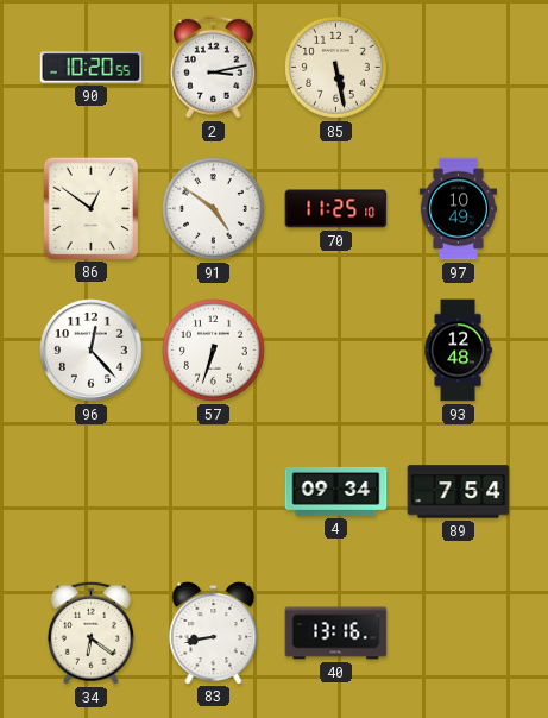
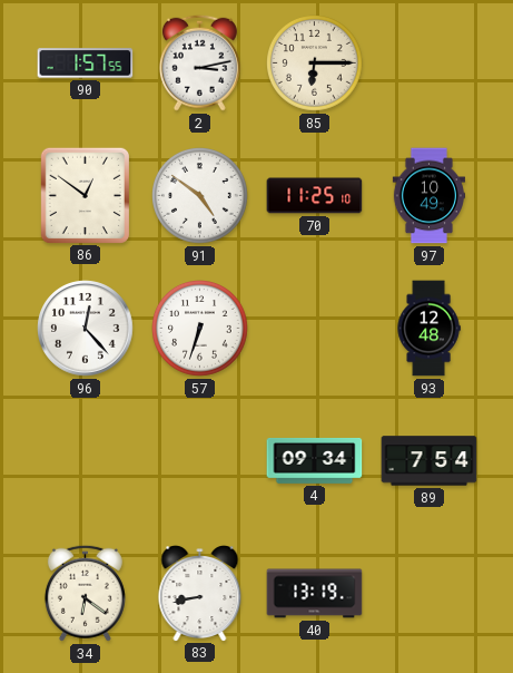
90: 10:20 -> 1:57 (86, 64)
85: 5:28 -> 6:15 (315, 64)
40: 13:16 -> 13:19 (315, 594)
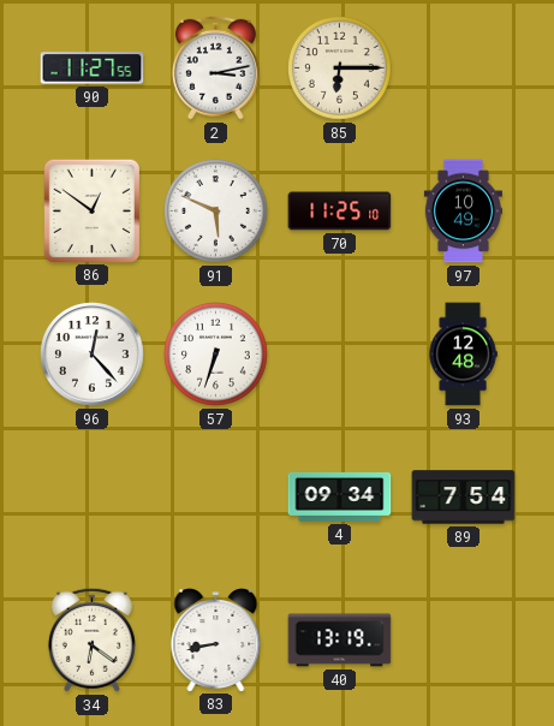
90: 1:57 -> 11:27 (93, 69)
91: 4:51 -> 5:49 (216, 212)
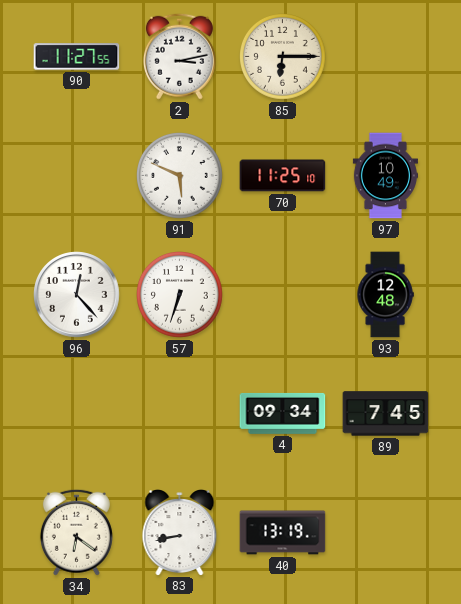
86: 12:51 -> none (91, 210)
89: 7:54 -> 7:45 (386, 414)
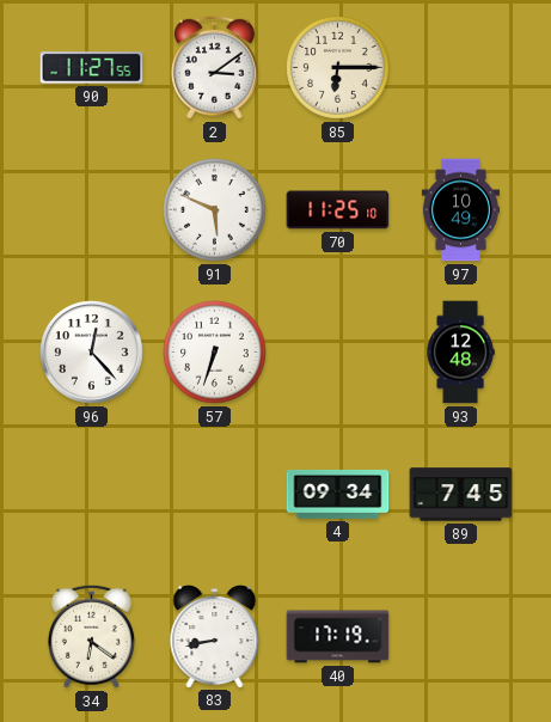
2: 3:13 -> 3:09 (214, 67)
40: 13:19 -> 17:19 (338, 637)
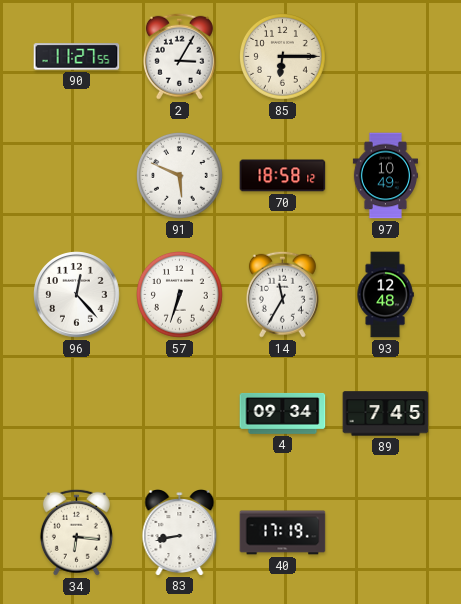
2: 3:09 -> 3:05 (179, 56)
70: 11:25 -> 18:58 (283, 176)
14: none -> 11:35 (282, 294)
34: 6:21 -> 6:16 (76, 532)
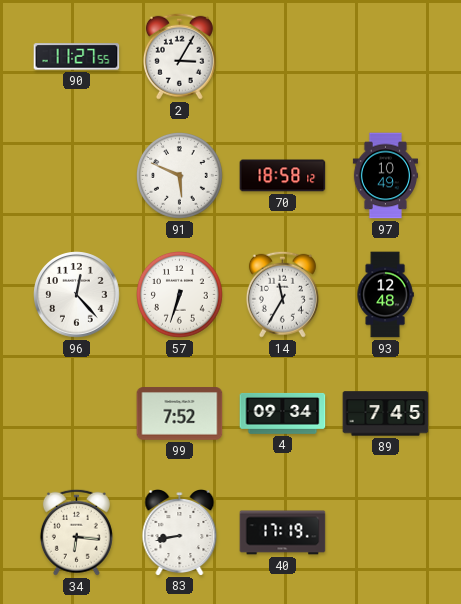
85: 6:15 -> none (283, 57)
99: none -> 7:52 (180, 414)
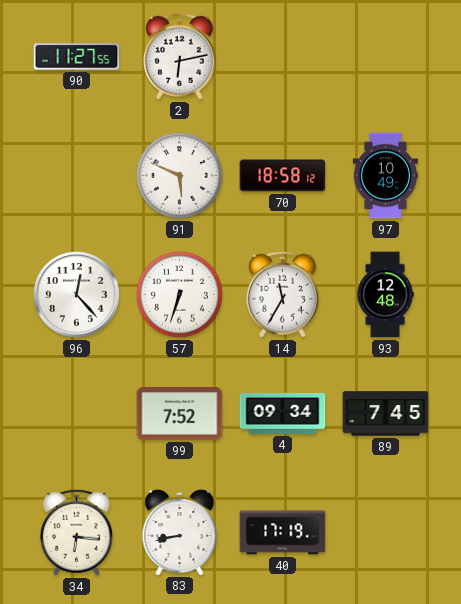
2: 3:05 -> 6:13 (179, 56)
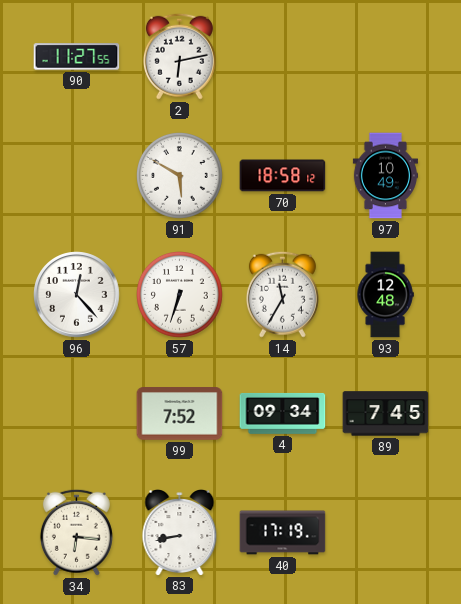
91: 5:49 -> 5:50 (180, 176)
